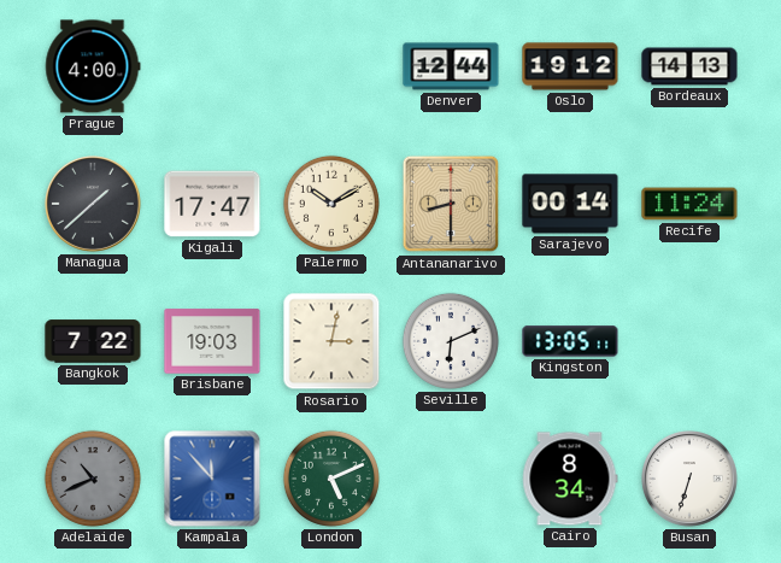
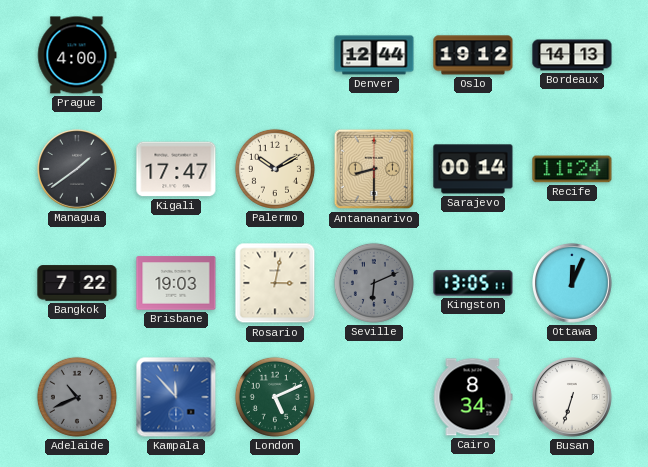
Managua: 1:38 -> 1:39 (78, 170)
Seville dial: white -> grey (374, 283)
Ottawa: none -> 12:04 (573, 284)
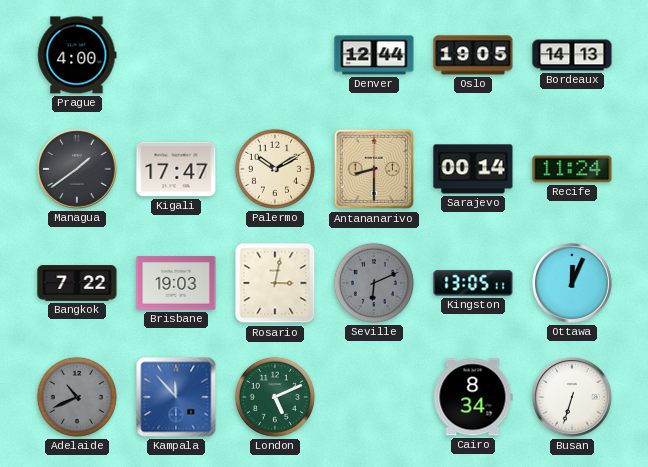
Oslo: 19:12 -> 19:05 (473, 55)
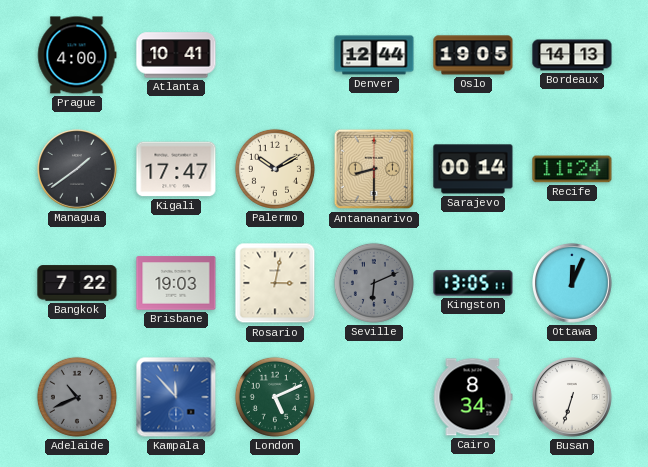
Atlanta: none -> 10:41 (176, 55)
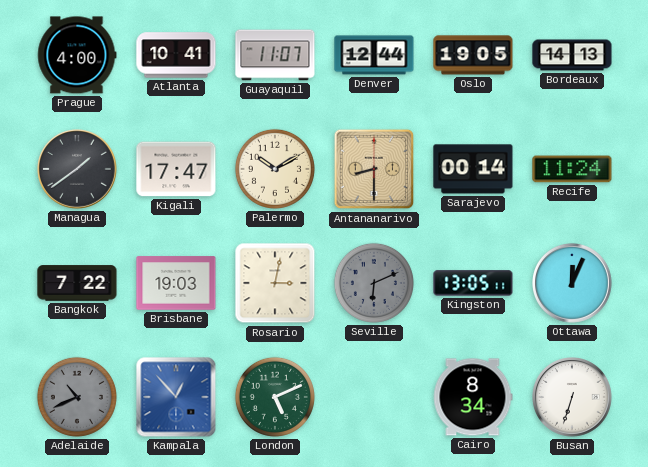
Guayaquil: none -> 11:07 (275, 55)
Kampala: 11:53 -> 12:53 (176, 397)
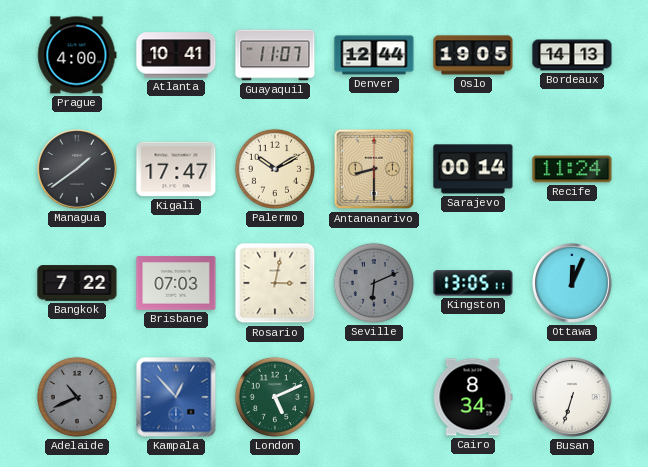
Brisbane: 19:03 -> 07:03 (176, 283)
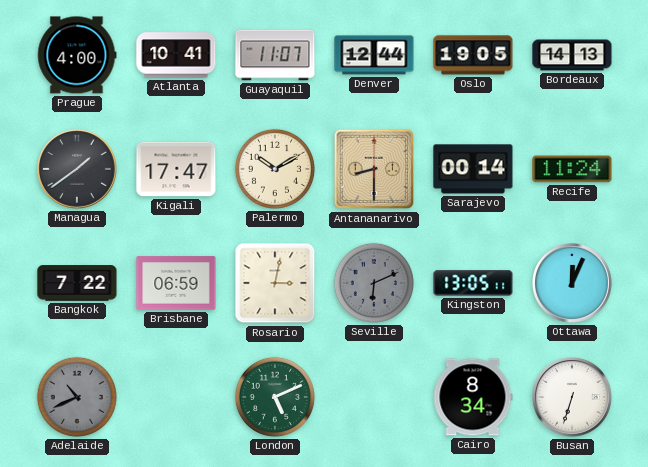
Brisbane: 07:03 -> 06:59 (176, 283)
Kampala: 12:53 -> none (176, 397)
